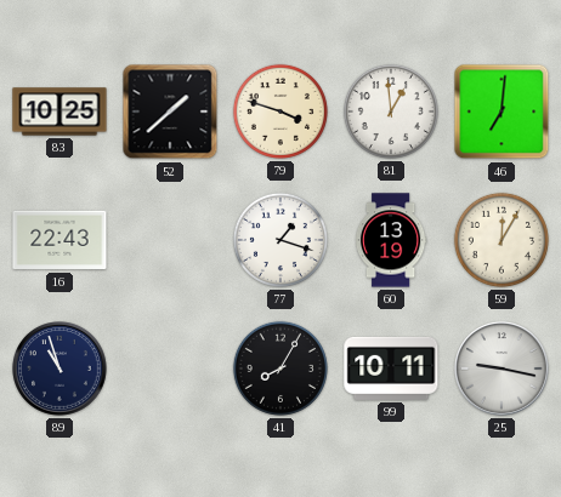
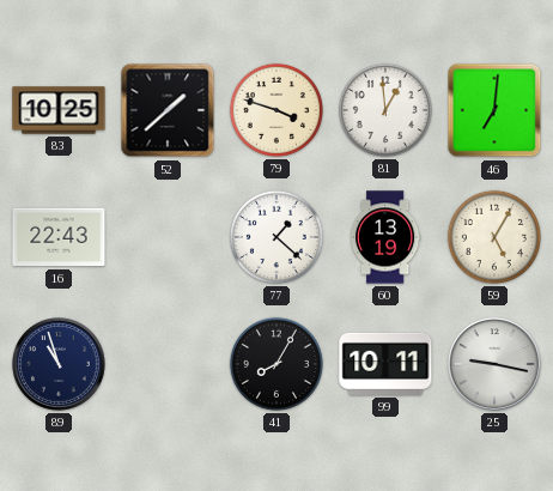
77: 1:18 -> 1:22 (276, 237)
59: 12:05 -> 5:05 (494, 237)
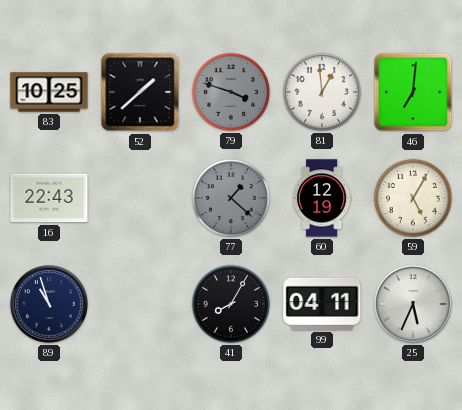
79 dial: cream -> grey (231, 92)
77 dial: white -> grey (231, 198)
60: 13:19 -> 12:19 (322, 198)
99: 10:11 -> 04:11 (322, 304)
25: 9:17 -> 5:34 (414, 305)
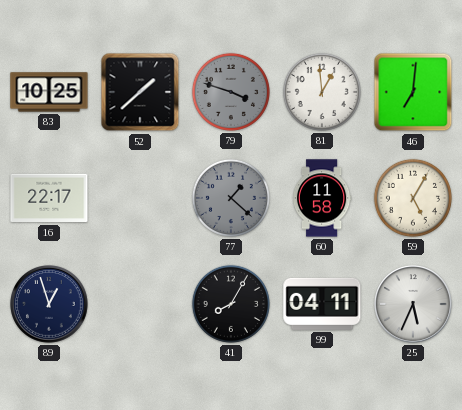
16: 22:43 -> 22:17 (49, 198)
60: 12:19 -> 11:58 (322, 198)
89: 10:57 -> 12:57 (50, 305)
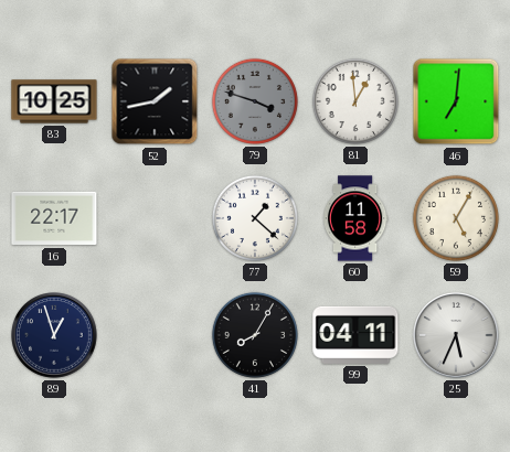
52: 1:38 -> 1:43 (155, 101)
77 dial: grey -> white (255, 218)
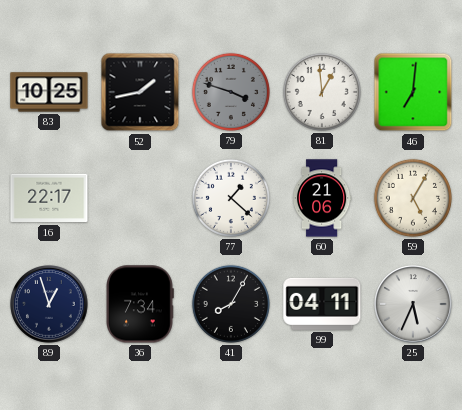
60: 11:58 -> 21:06 (322, 198)
36: none -> 7:34 (140, 304)
